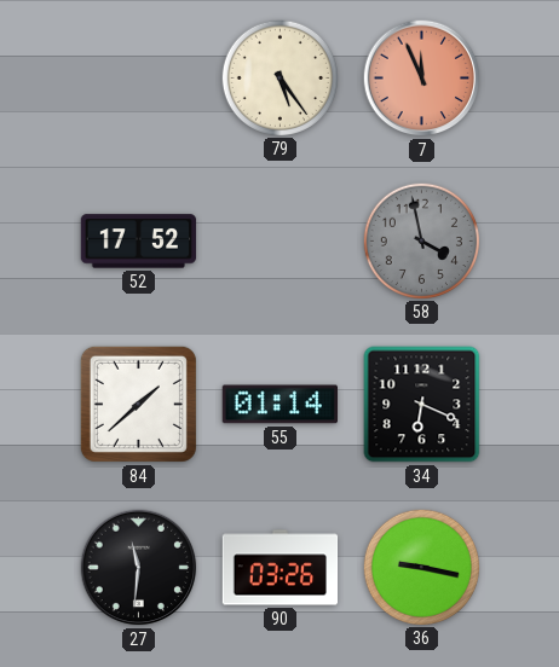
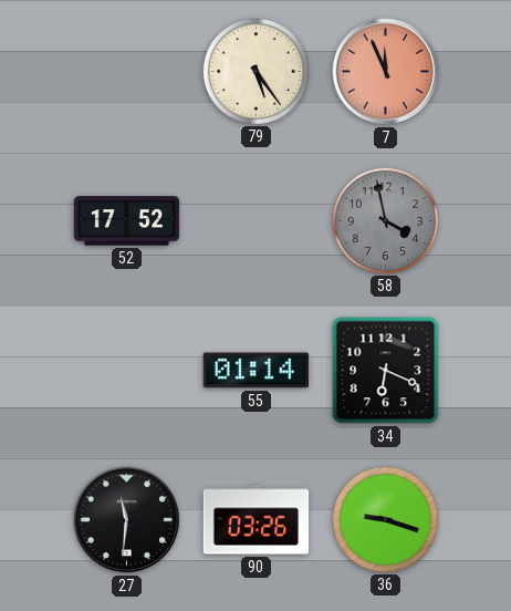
84: 1:38 -> none (138, 404)
36: 9:17 -> 9:18 (385, 519)
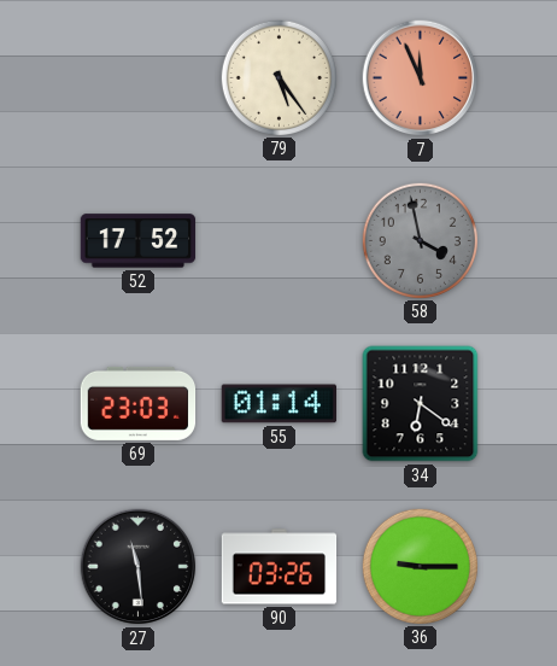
69: none -> 23:03 (139, 403)
34: 6:19 -> 6:21 (421, 404)
27: 11:31 -> 11:29 (139, 567)
36: 9:18 -> 9:15 (420, 566)
